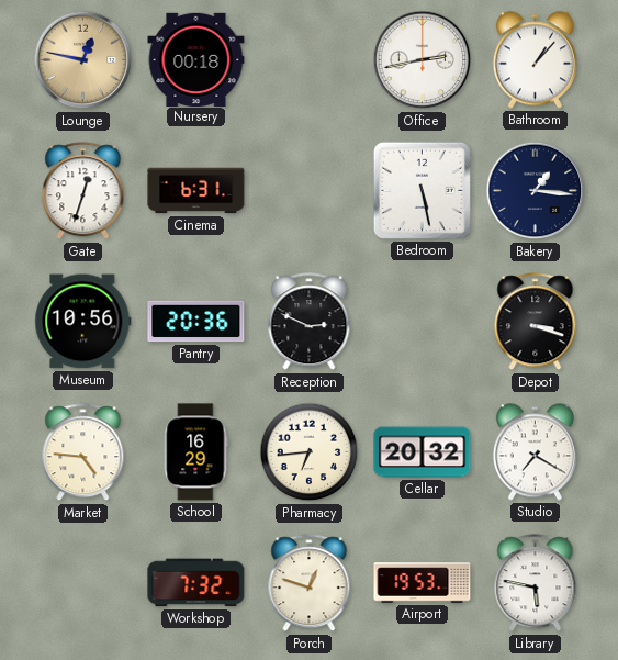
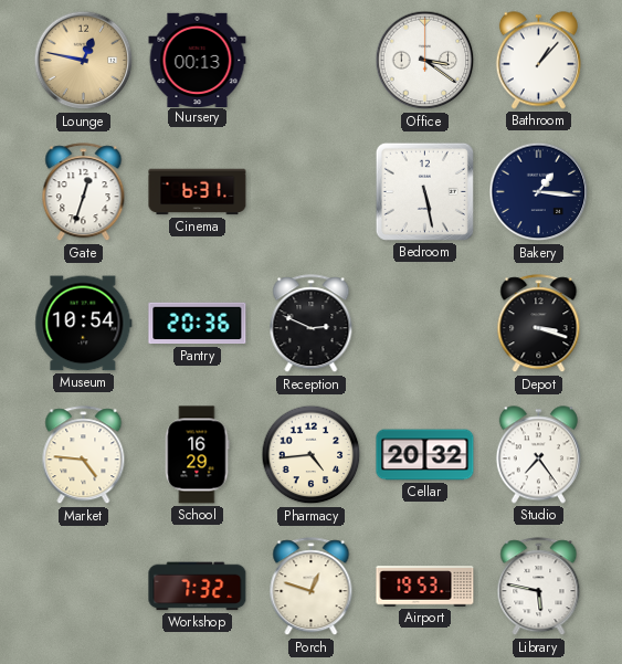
Nursery: 00:18 -> 00:13 (198, 60)
Office: 2:43 -> 3:21 (425, 61)
Museum: 10:56 -> 10:54 (84, 324)
Pharmacy: 6:44 -> 4:44 (312, 455)
Studio: 7:20 -> 7:24 (538, 455)
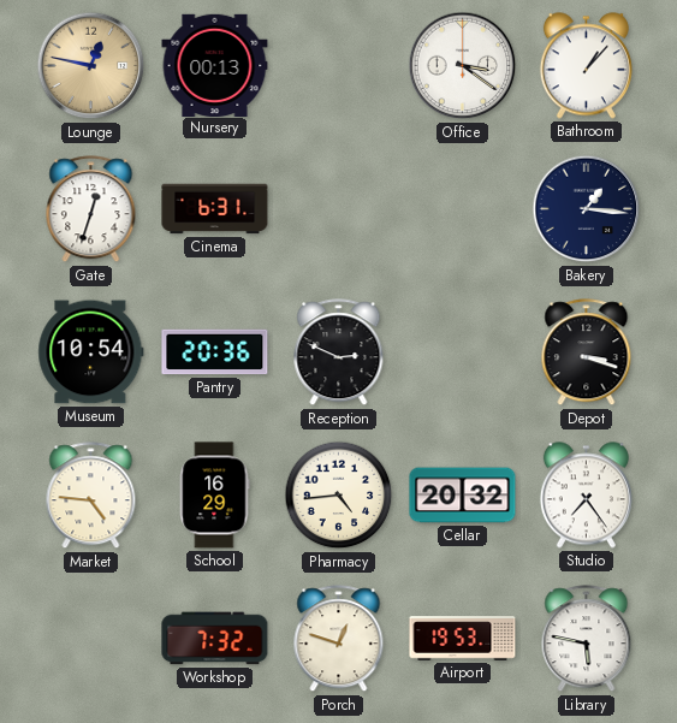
Bedroom: 5:28 -> none (424, 191)
